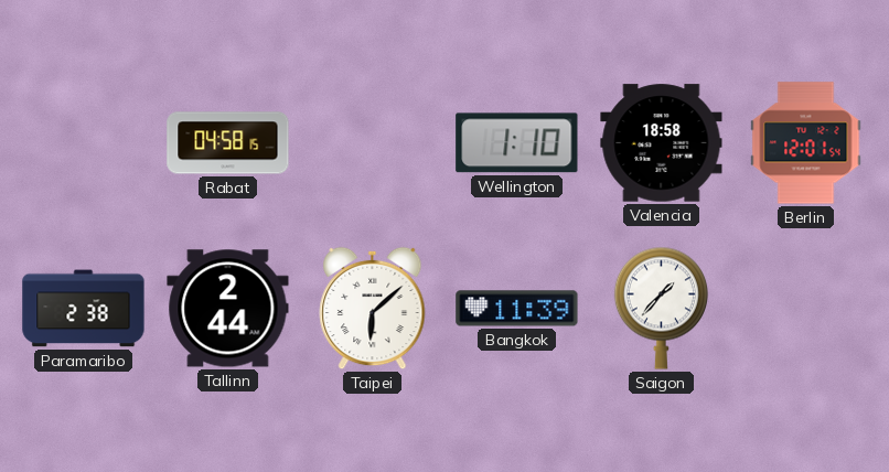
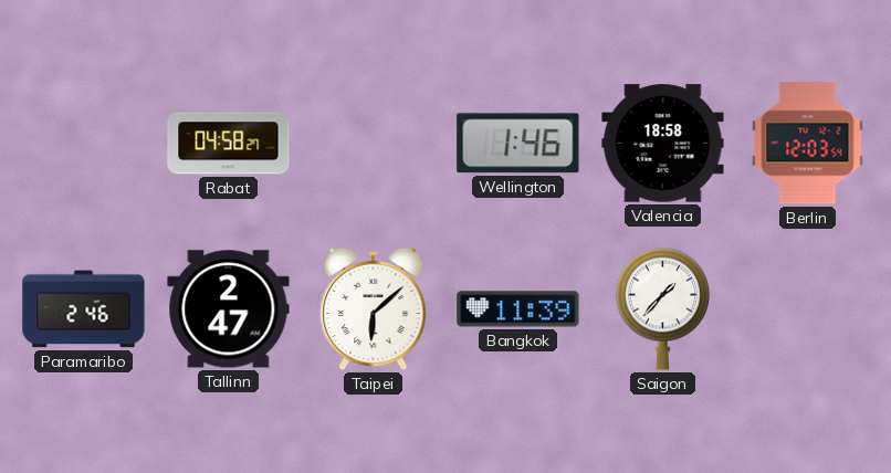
Rabat: 04:58:15 -> 04:58:27 (229, 144)
Wellington: 1:10 -> 1:46 (518, 144)
Berlin: 12:01 -> 12:03 (808, 144)
Paramaribo: 2:38 -> 2:46 (84, 309)
Tallinn: 2:44 -> 2:47 (229, 309)
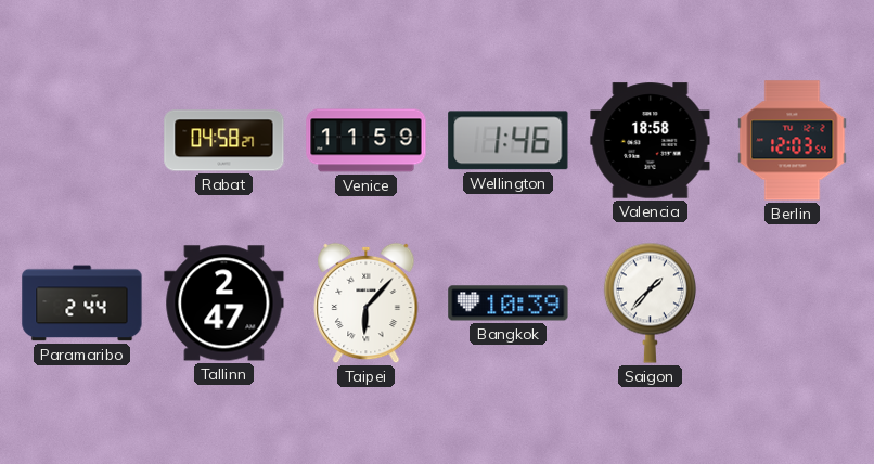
Venice: none -> 11:59 (367, 141)
Paramaribo: 2:46 -> 2:44 (82, 304)
Taipei: 6:08 -> 6:07 (367, 304)
Bangkok: 11:39 -> 10:39 (509, 304)
